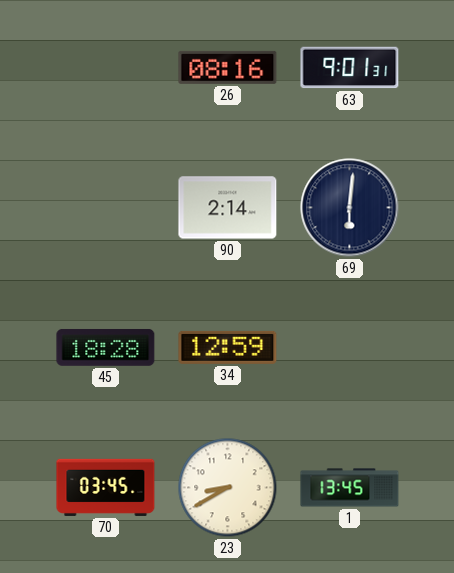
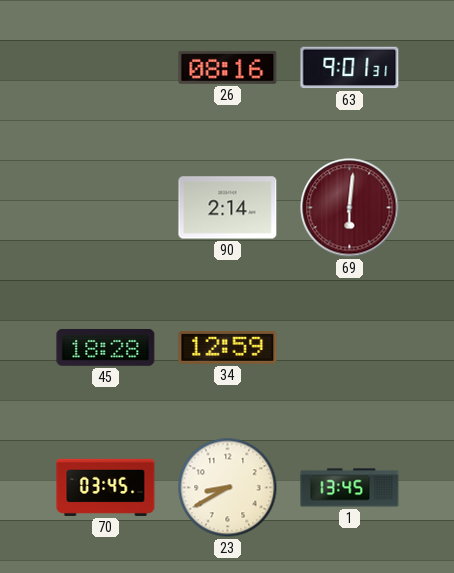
69 dial: navy -> burgundy (350, 208)
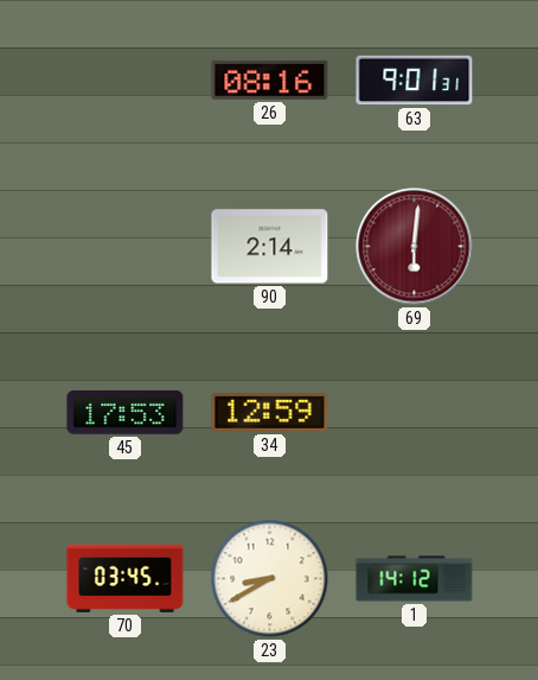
45: 18:28 -> 17:53 (126, 412)
1: 13:45 -> 14:12 (415, 579)
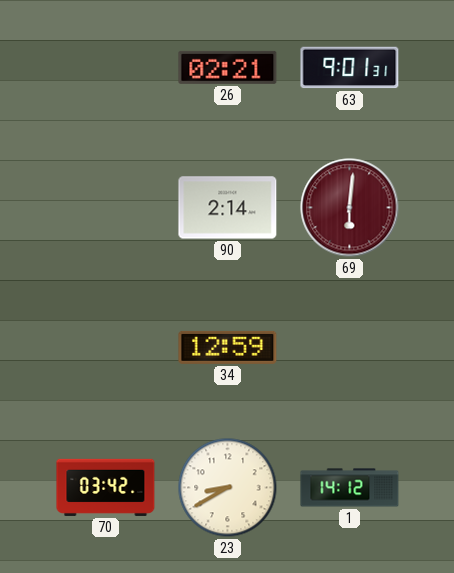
26: 08:16 -> 02:21 (228, 67)
45: 17:53 -> none (126, 412)
70: 03:45 -> 03:42 (106, 487)
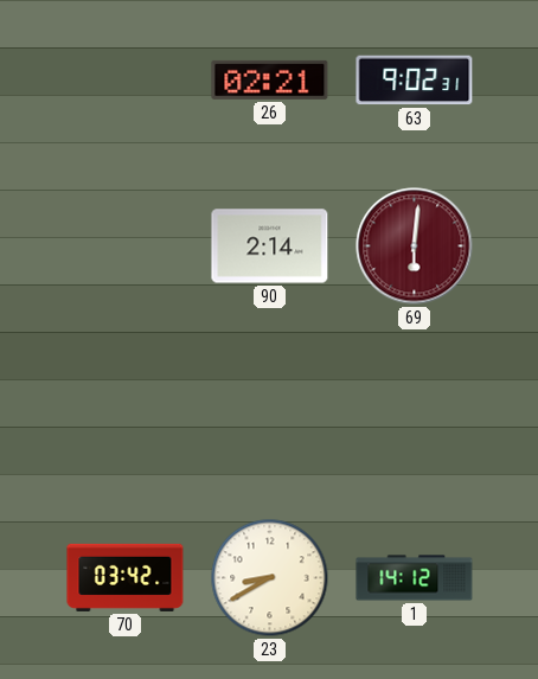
63: 9:01 -> 9:02 (415, 81)
34: 12:59 -> none (228, 347)
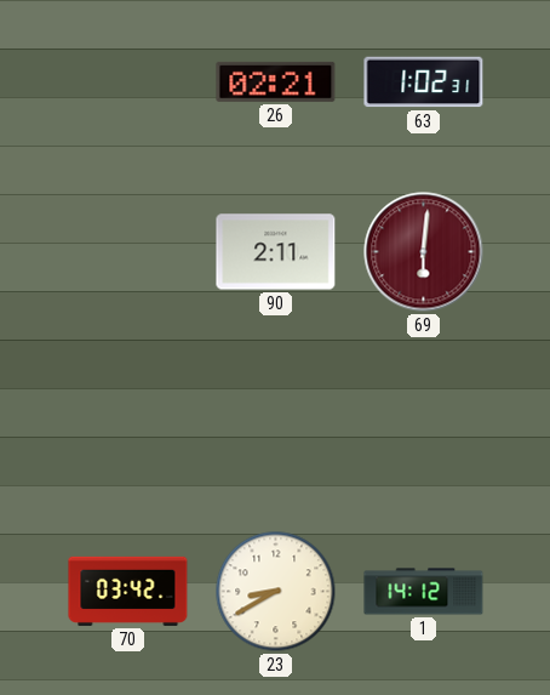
63: 9:02 -> 1:02 (424, 82)
90: 2:14 -> 2:11 (276, 252)
